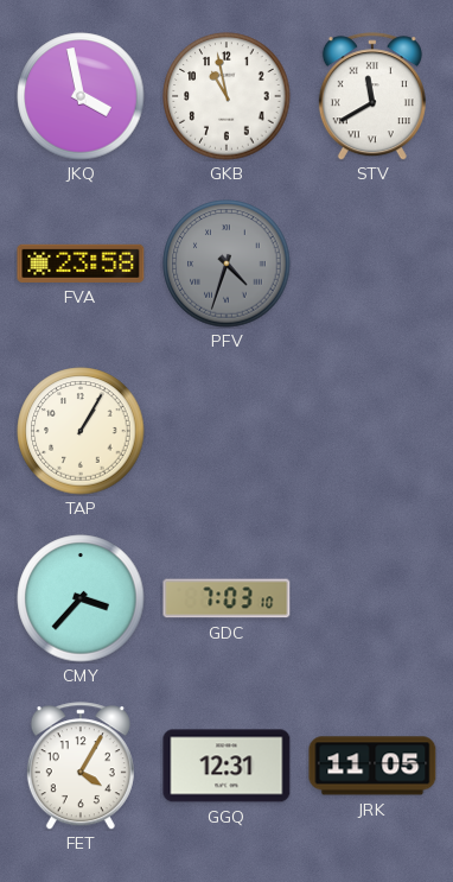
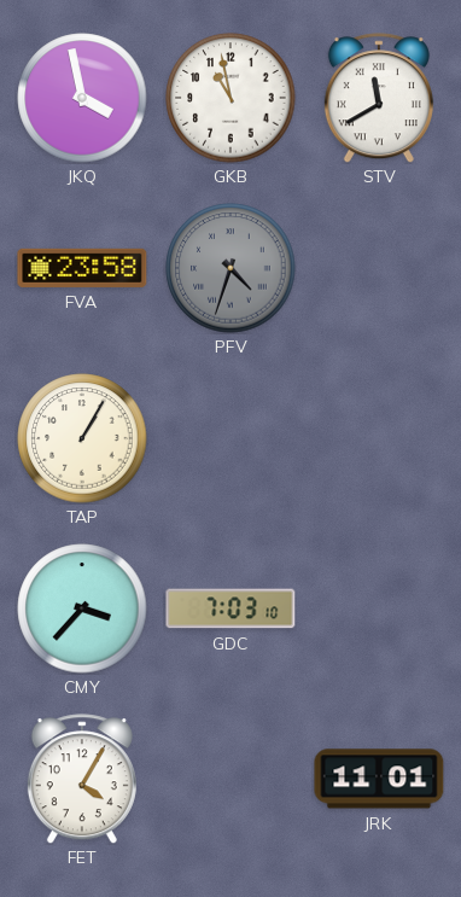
GGQ: 12:31 -> none (226, 766)
JRK: 11:05 -> 11:01 (379, 779)
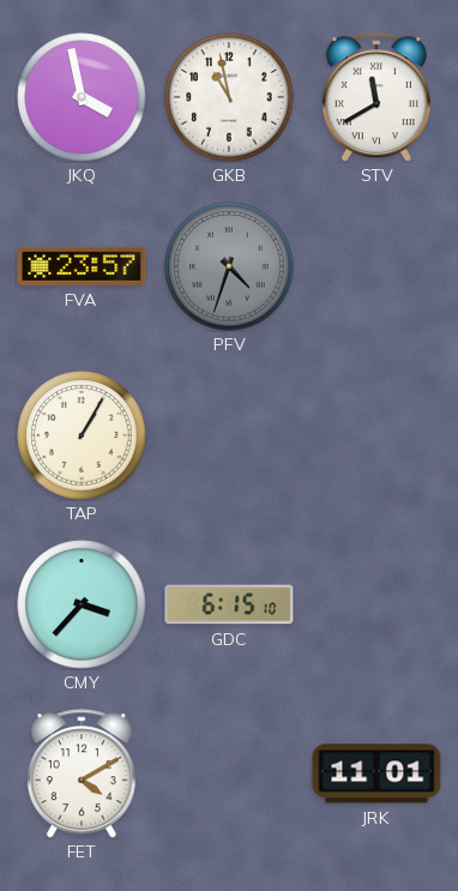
FVA: 23:58 -> 23:57 (82, 266)
GDC: 7:03 -> 6:15 (229, 604)
FET: 4:05 -> 4:10 (82, 773)
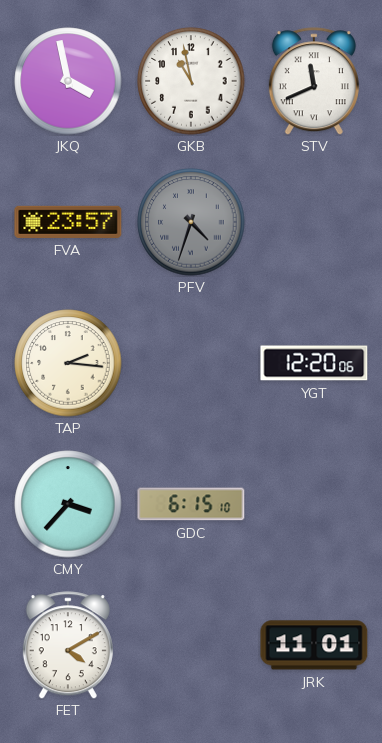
STV: 11:40 -> 11:41 (314, 81)
TAP: 1:05 -> 2:16 (68, 363)
YGT: none -> 12:20 (314, 363)
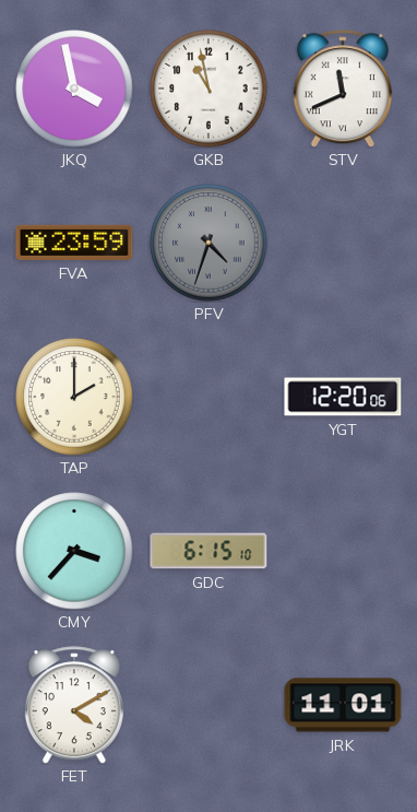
FVA: 23:57 -> 23:59 (74, 243)
TAP: 2:16 -> 2:00 (74, 397)
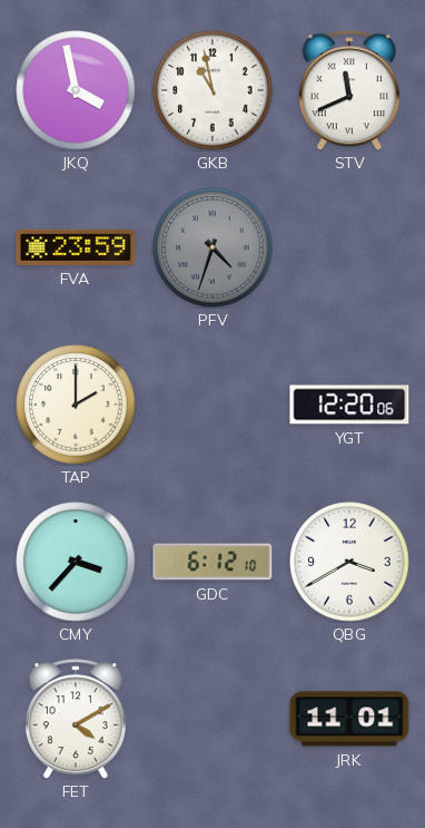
GDC: 6:15 -> 6:12 (212, 562)
QBG: none -> 3:40 (349, 562)
